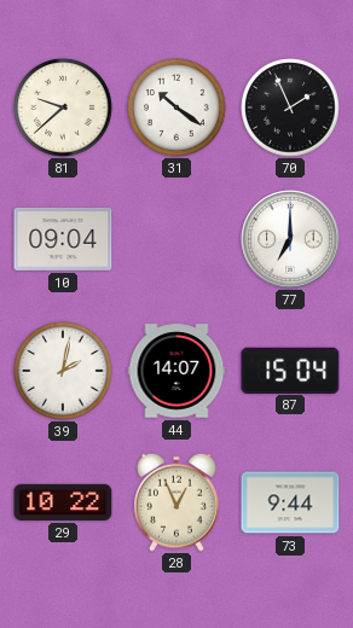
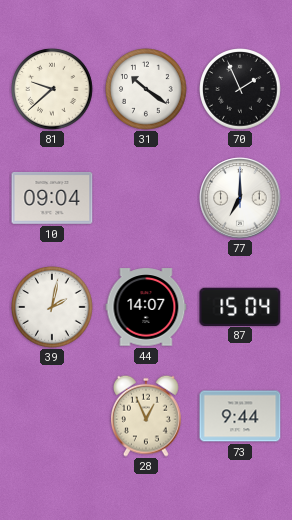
29: 10:22 -> none (63, 502)
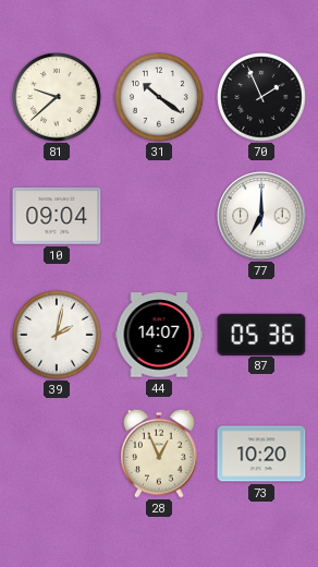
87: 15:04 -> 05:36 (261, 334)
73: 9:44 -> 10:20 (261, 454)
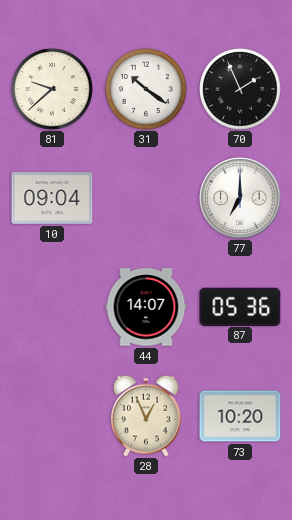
39: 2:02 -> none (57, 335)
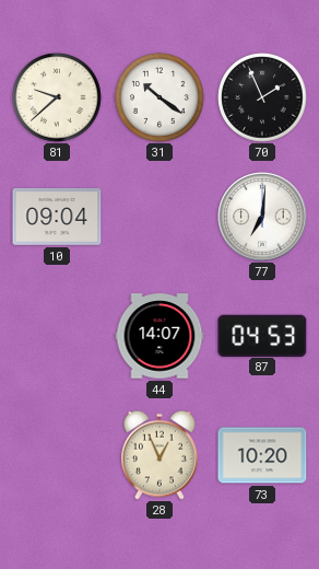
77: 7:00 -> 7:01 (262, 217)
87: 05:36 -> 04:53 (262, 335)
